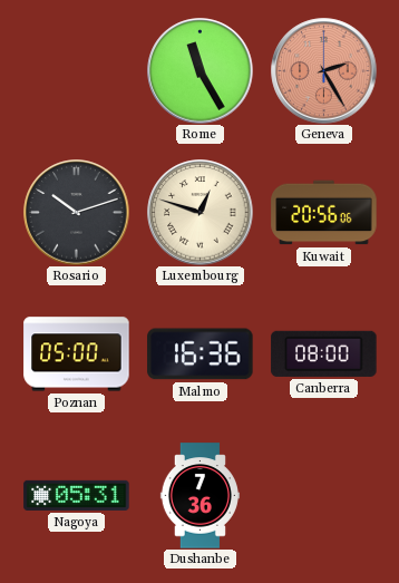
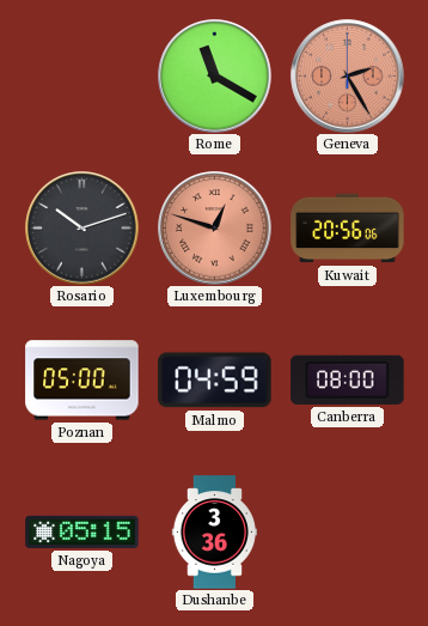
Rome: 11:25 -> 11:20 (215, 77)
Luxembourg dial: cream -> salmon (215, 229)
Malmo: 16:36 -> 04:59 (215, 381)
Nagoya: 05:31 -> 05:15 (82, 531)
Dushanbe: 7:36 -> 3:36 (214, 533)
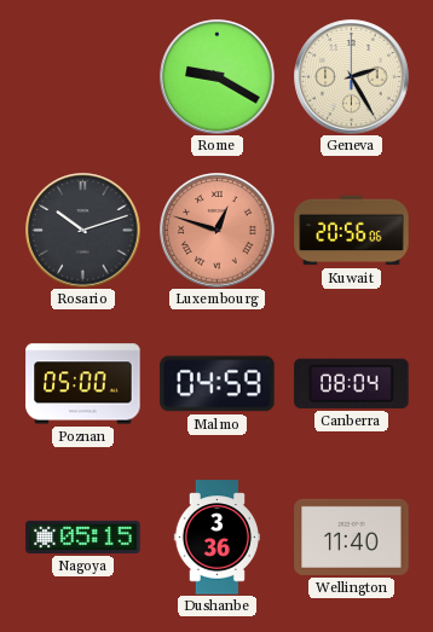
Rome: 11:20 -> 9:20 (218, 77)
Geneva dial: salmon -> cream (352, 77)
Canberra: 08:00 -> 08:04 (352, 383)
Wellington: none -> 11:40 (352, 537)
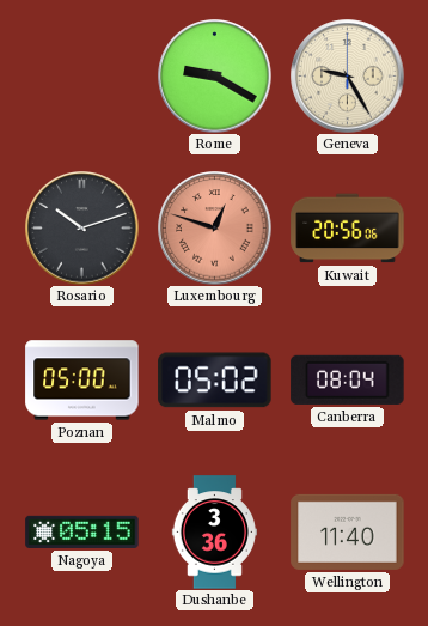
Geneva: 2:25 -> 9:25 (348, 77)
Malmo: 04:59 -> 05:02 (215, 381)
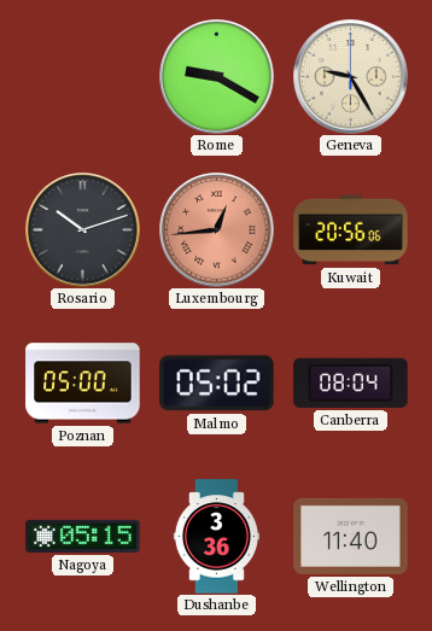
Luxembourg: 12:48 -> 12:44 (217, 230)
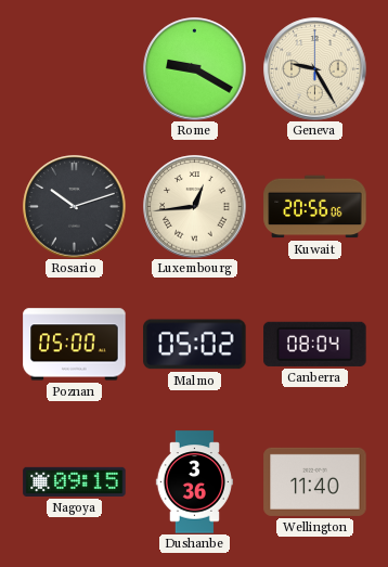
Luxembourg dial: salmon -> cream (195, 207)
Nagoya: 05:15 -> 09:15 (75, 481)
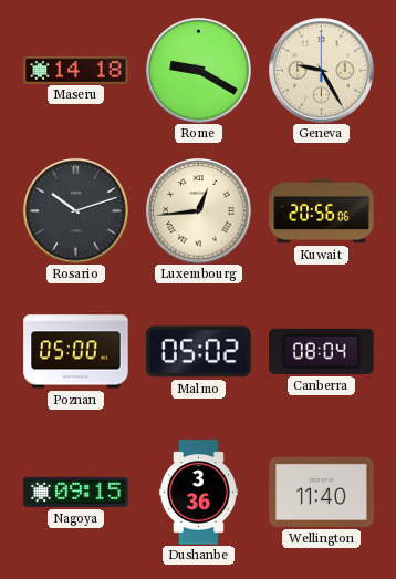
Maseru: none -> 14:18 (76, 70)
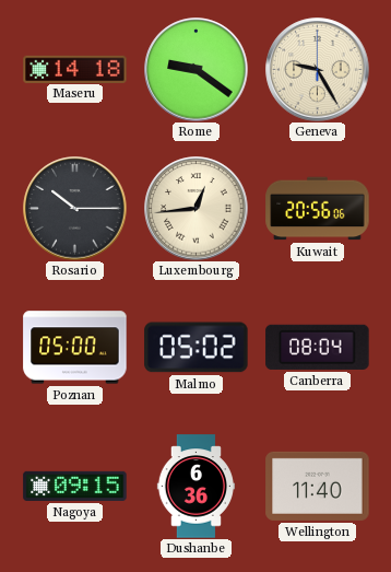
Rome: 9:20 -> 9:21 (197, 70)
Rosario: 10:12 -> 10:15 (75, 209)
Dushanbe: 3:36 -> 6:36 (195, 487)
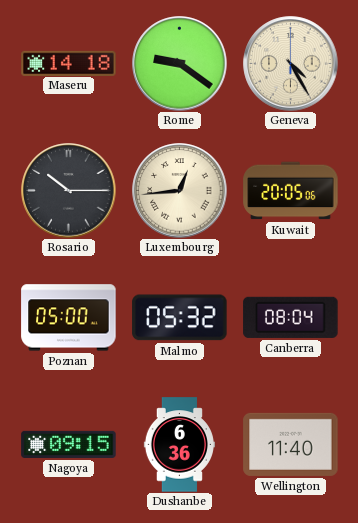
Geneva: 9:25 -> 4:25 (291, 64)
Kuwait: 20:56 -> 20:05 (291, 191)
Malmo: 05:02 -> 05:32 (180, 318)
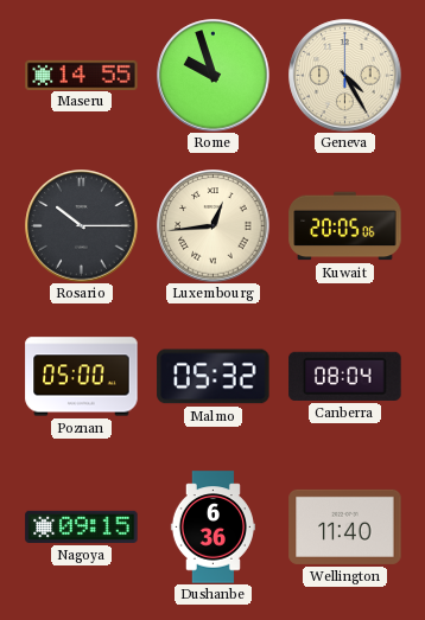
Maseru: 14:18 -> 14:55 (82, 75)
Rome: 9:21 -> 9:57 (214, 76)
